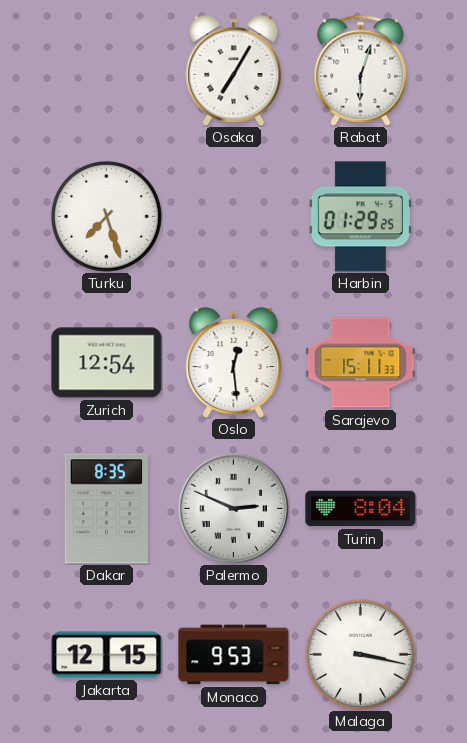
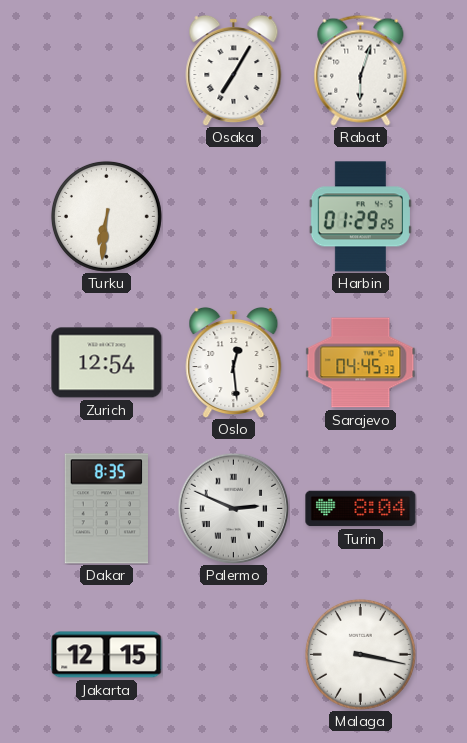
Turku: 7:27 -> 6:31 (106, 216)
Sarajevo: 15:11 -> 04:45 (361, 363)
Monaco: 9:53 -> none (234, 655)
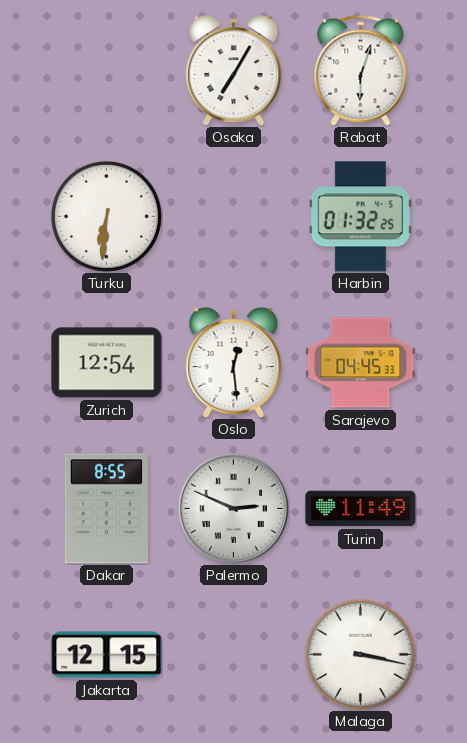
Harbin: 01:29 -> 01:32 (360, 217)
Dakar: 8:35 -> 8:55 (106, 509)
Turin: 8:04 -> 11:49 (361, 509)
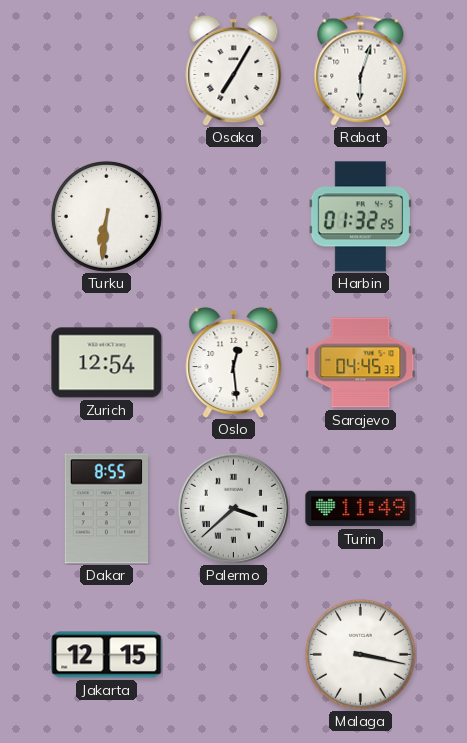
Palermo: 2:49 -> 3:38 (233, 508)
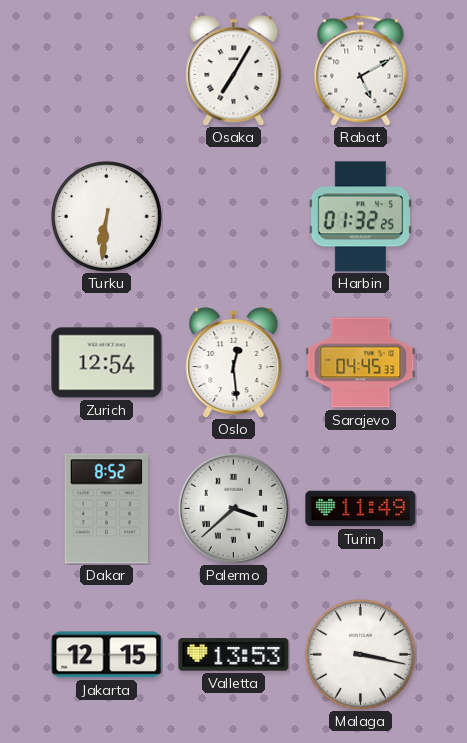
Rabat: 6:03 -> 5:10 (361, 70)
Dakar: 8:55 -> 8:52 (106, 509)
Valletta: none -> 13:53 (234, 655)
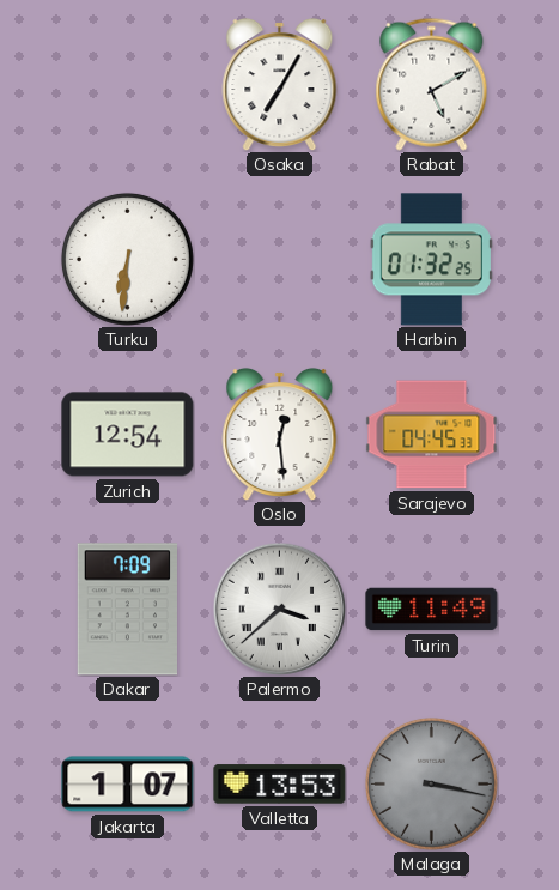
Dakar: 8:52 -> 7:09 (127, 610)
Jakarta: 12:15 -> 1:07 (128, 785)
Malaga dial: white -> grey (431, 783)
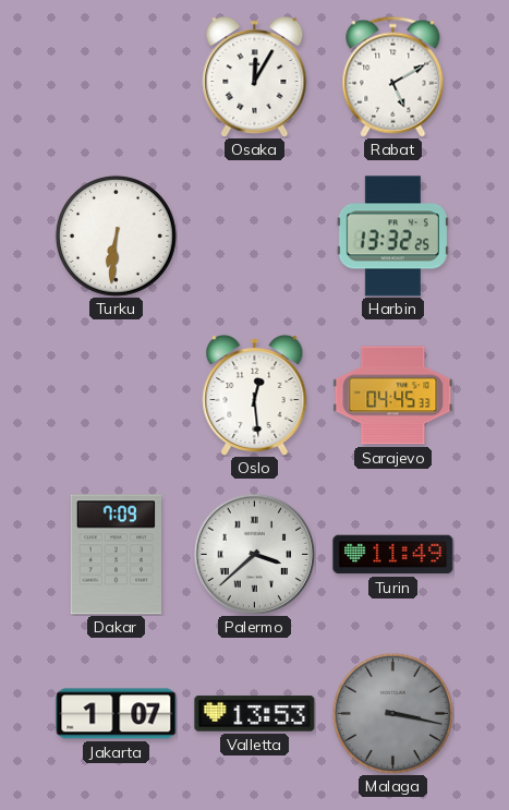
Osaka: 7:05 -> 12:05 (255, 76)
Harbin: 01:32 -> 13:32 (392, 237)
Zurich: 12:54 -> none (128, 435)
